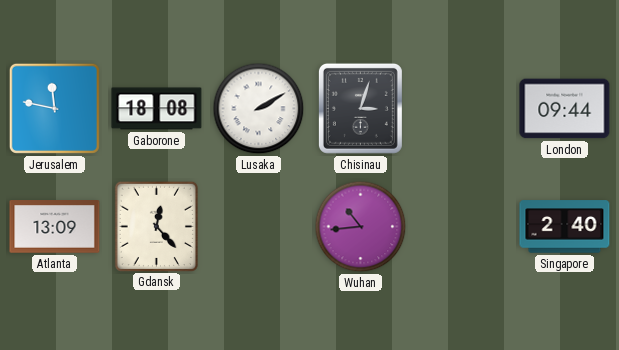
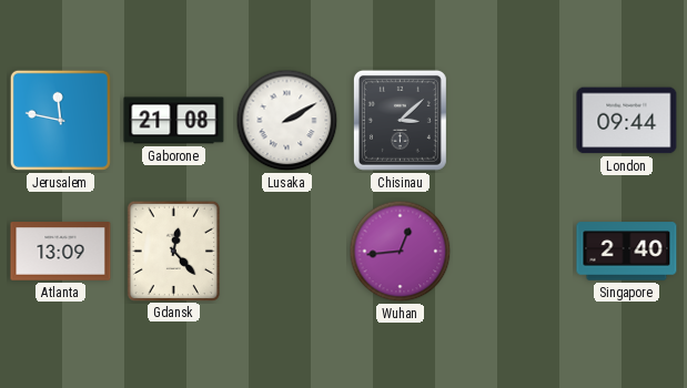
Gaborone: 18:08 -> 21:08 (174, 121)
Chisinau: 3:03 -> 3:08 (400, 120)
Wuhan: 10:44 -> 12:44 (401, 252)
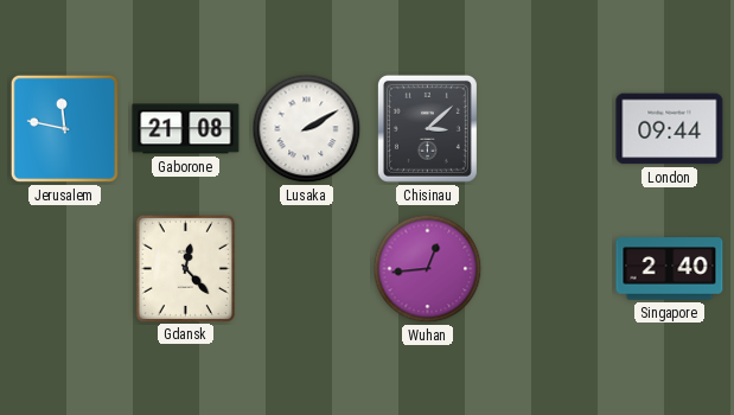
Atlanta: 13:09 -> none (61, 252)
